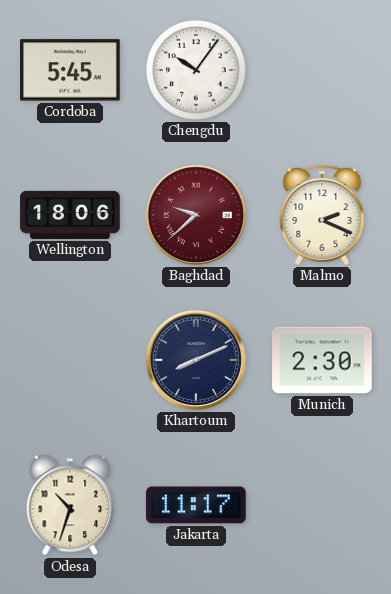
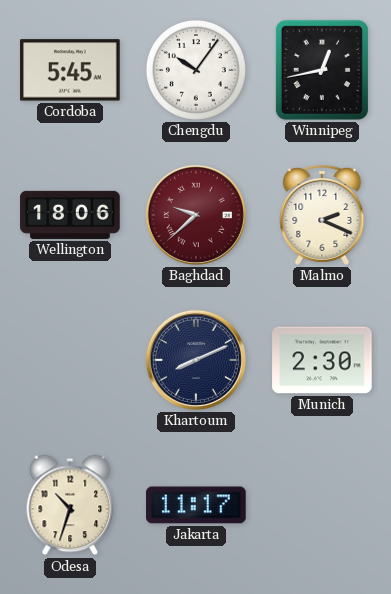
Winnipeg: none -> 12:43 (322, 70)
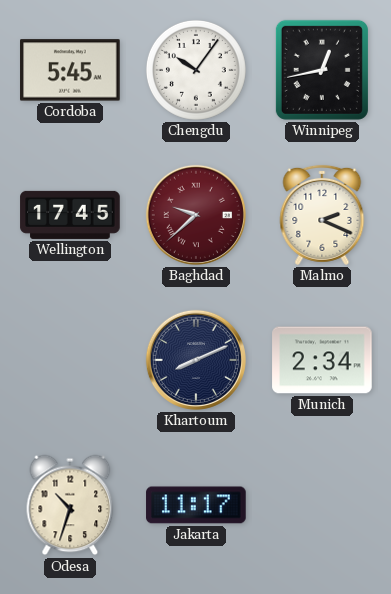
Wellington: 18:06 -> 17:45 (70, 215)
Munich: 2:30 -> 2:34 (322, 360)
